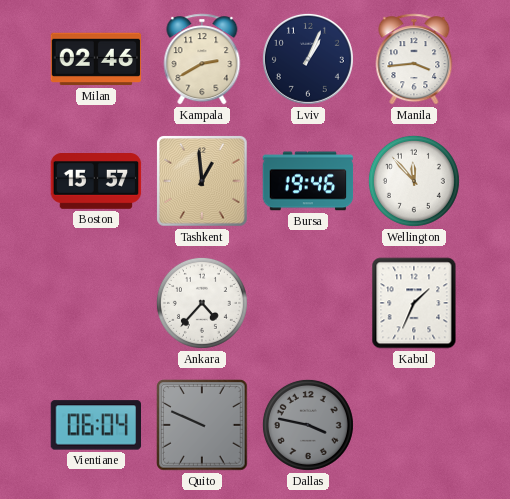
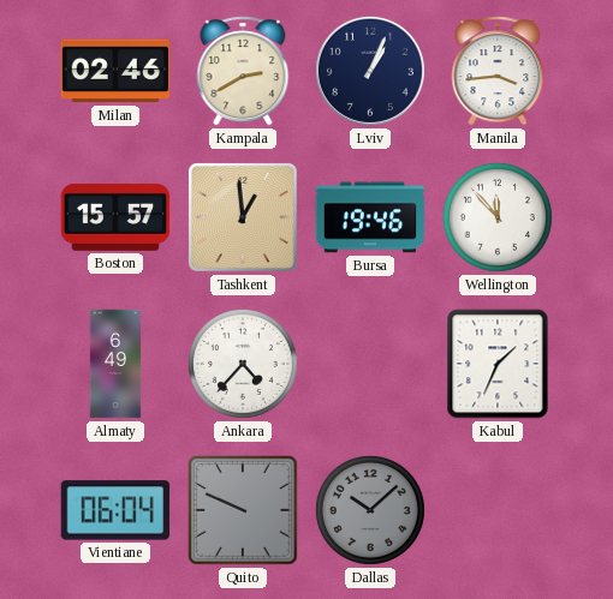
Almaty: none -> 6:49 (115, 364)
Dallas: 3:47 -> 10:08 (370, 510)
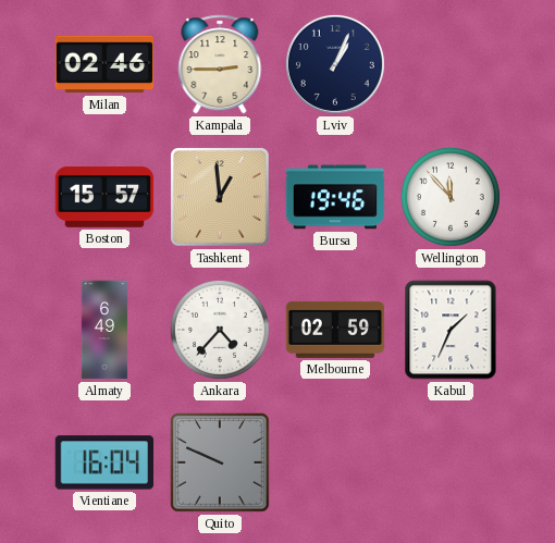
Kampala: 2:40 -> 2:45 (220, 64)
Manila: 3:44 -> none (498, 71)
Melbourne: none -> 02:59 (335, 330)
Vientiane: 06:04 -> 16:04 (103, 462)
Dallas: 10:08 -> none (370, 510)
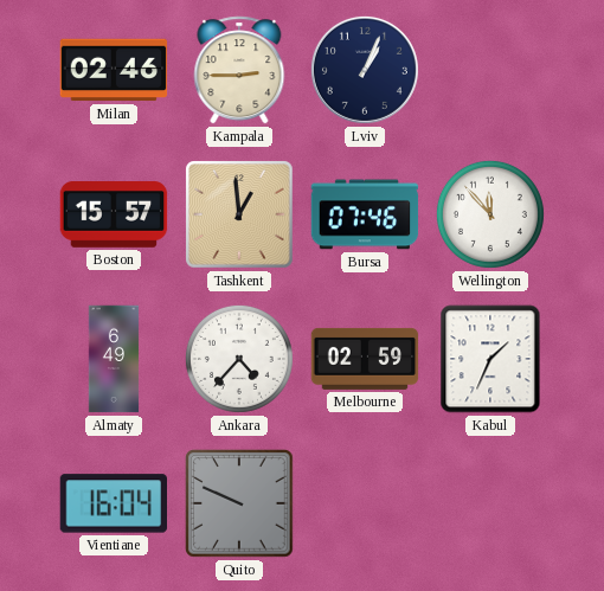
Bursa: 19:46 -> 07:46 (365, 214)
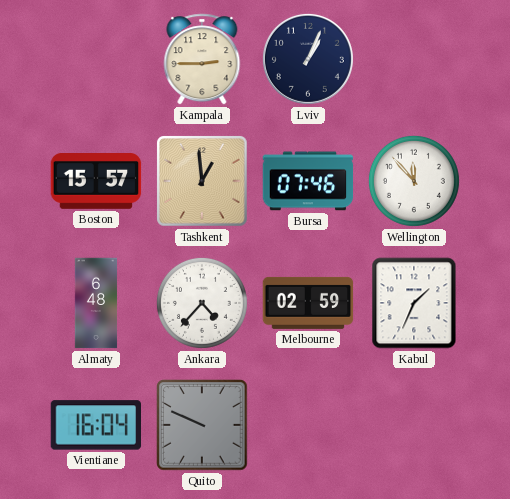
Milan: 02:46 -> none (114, 70)
Almaty: 6:49 -> 6:48 (96, 303)
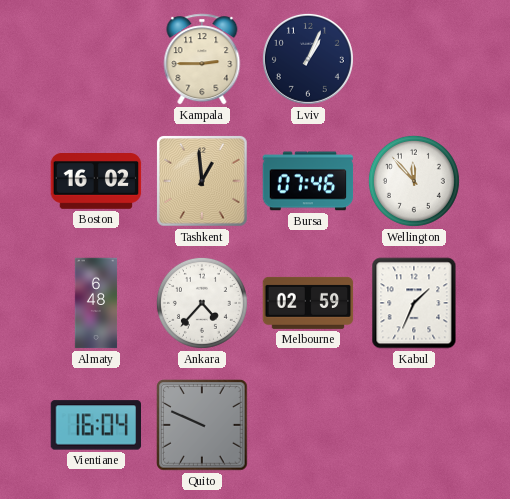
Boston: 15:57 -> 16:02 (96, 182)
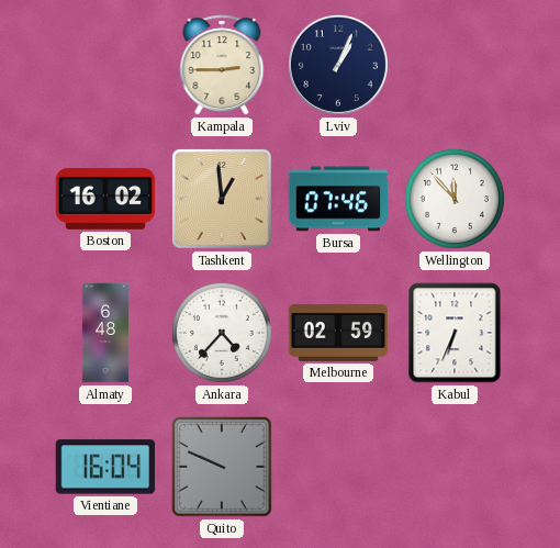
Kabul: 1:34 -> 6:34 (455, 333)
